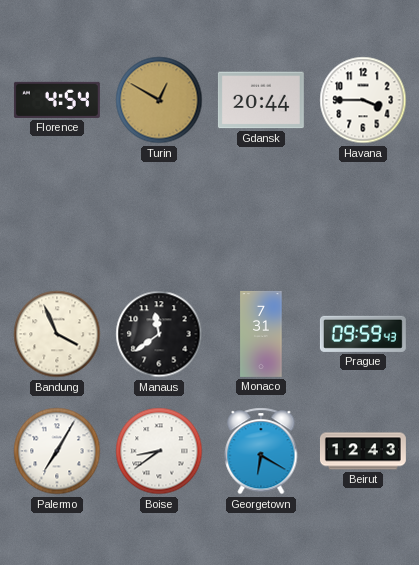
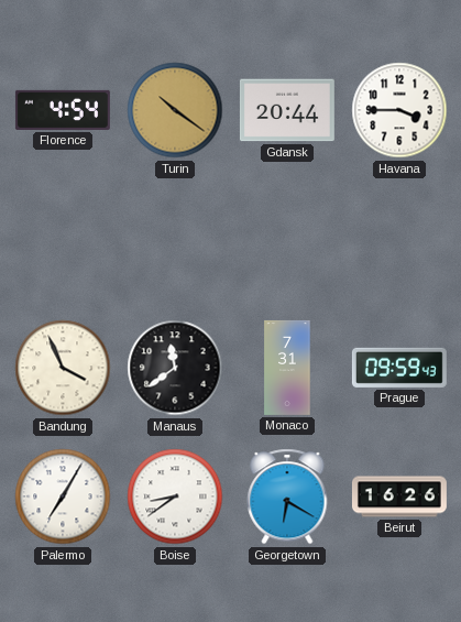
Turin: 12:50 -> 10:21 (175, 110)
Beirut: 12:43 -> 16:26 (399, 496)
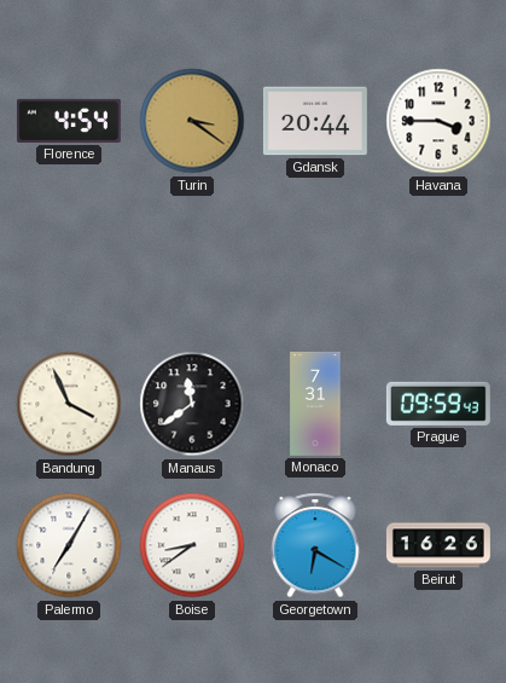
Turin: 10:21 -> 3:21 (192, 121)
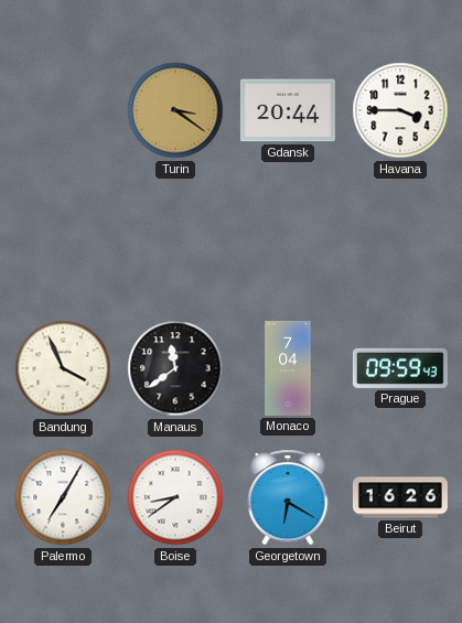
Florence: 4:54 -> none (69, 121)
Monaco: 7:31 -> 7:04 (288, 368)
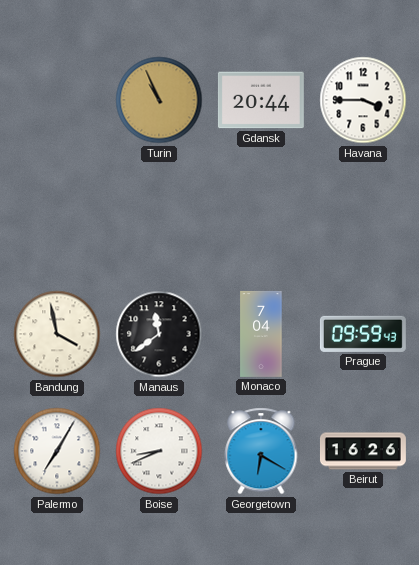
Turin: 3:21 -> 10:56 (159, 100)
Bandung: 3:56 -> 3:58 (57, 334)
Boise: 8:39 -> 8:41 (159, 451)
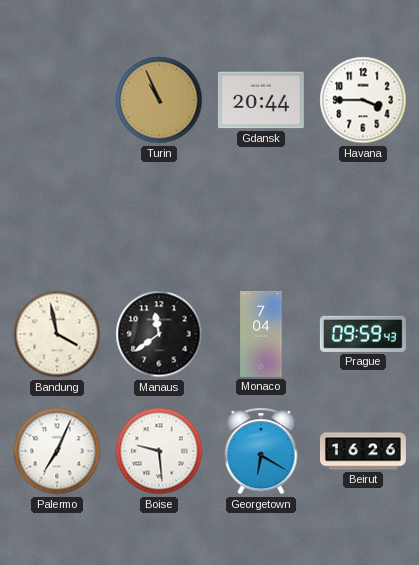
Palermo: 7:05 -> 7:04 (57, 451)
Boise: 8:41 -> 9:29 (159, 451)
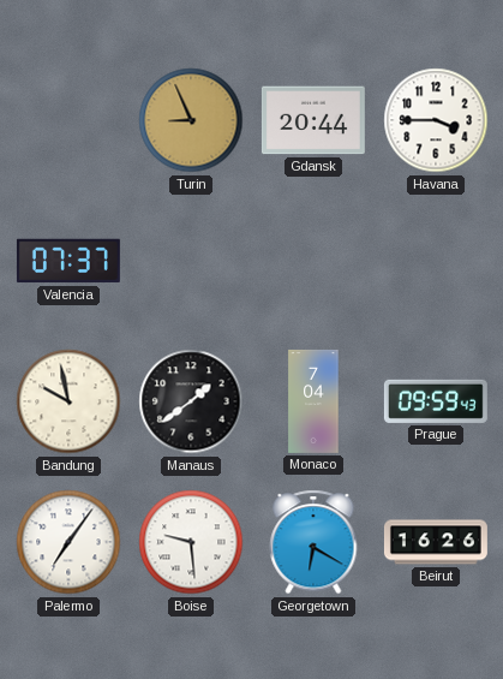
Turin: 10:56 -> 8:56 (191, 120)
Valencia: none -> 07:37 (68, 261)
Bandung: 3:58 -> 9:58 (68, 401)
Manaus: 11:39 -> 1:39 (191, 401)
Palermo: 7:04 -> 7:06 (68, 542)
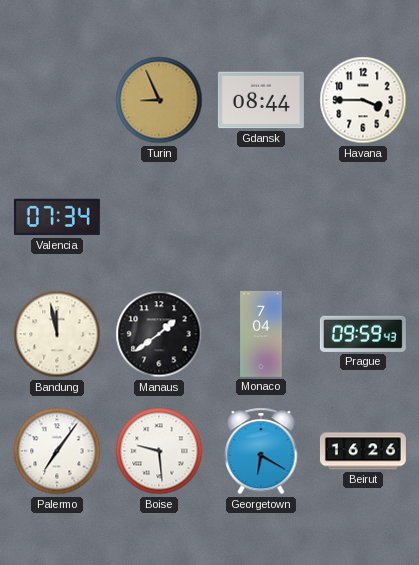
Gdansk: 20:44 -> 08:44 (261, 100)
Valencia: 07:37 -> 07:34 (57, 217)
Bandung: 9:58 -> 11:58 (57, 334)
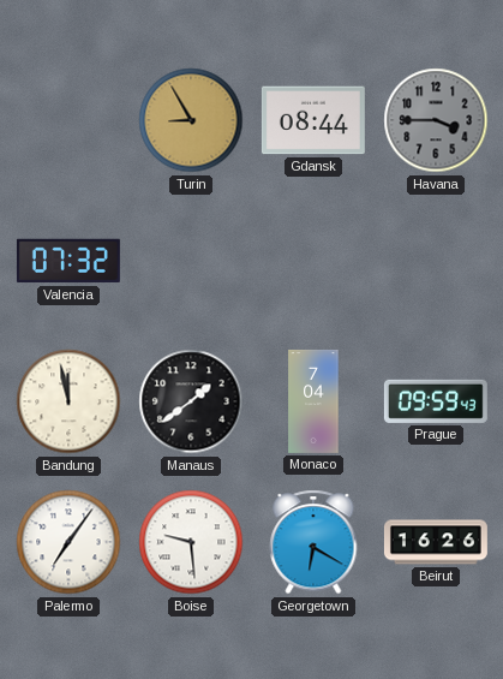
Turin: 8:56 -> 8:55 (191, 120)
Havana dial: white -> grey (436, 120)
Valencia: 07:34 -> 07:32 (68, 261)
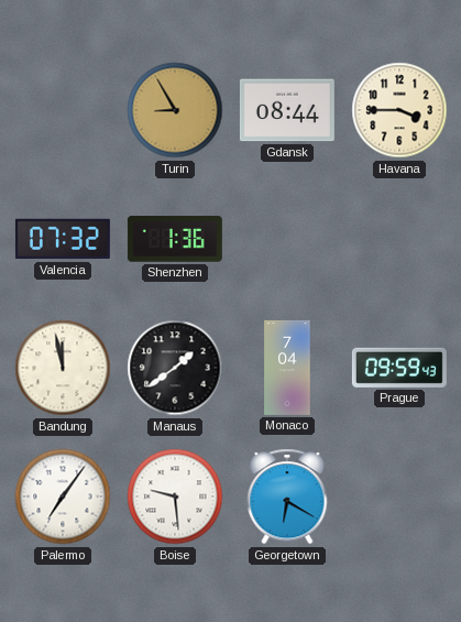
Havana dial: grey -> cream (399, 110)
Shenzhen: none -> 1:36 (175, 239)
Beirut: 16:26 -> none (436, 542)
